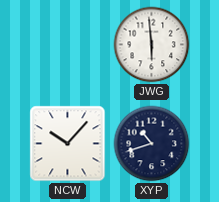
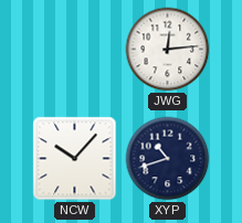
JWG: 5:59 -> 12:14 (168, 50)
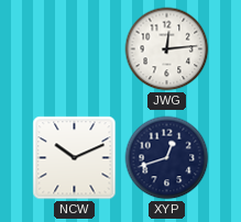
NCW: 10:07 -> 10:11 (75, 158)
XYP: 10:42 -> 12:42 (167, 158)
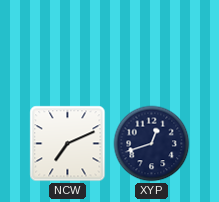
JWG: 12:14 -> none (167, 49)
NCW: 10:11 -> 7:11 (68, 144)
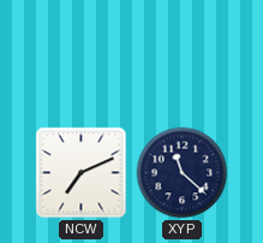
XYP: 12:42 -> 11:22 (183, 173)
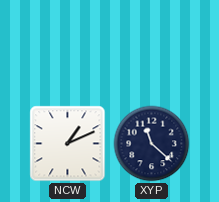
NCW: 7:11 -> 1:11 (68, 144)
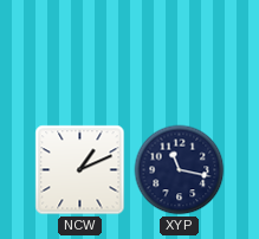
XYP: 11:22 -> 11:17 (180, 170)
